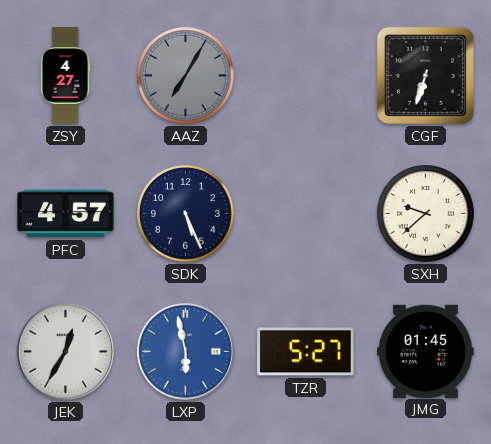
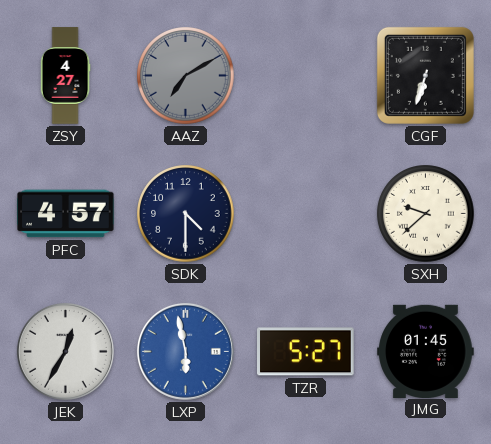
AAZ: 7:05 -> 7:10 (186, 76)
SDK: 5:26 -> 4:30 (186, 214)
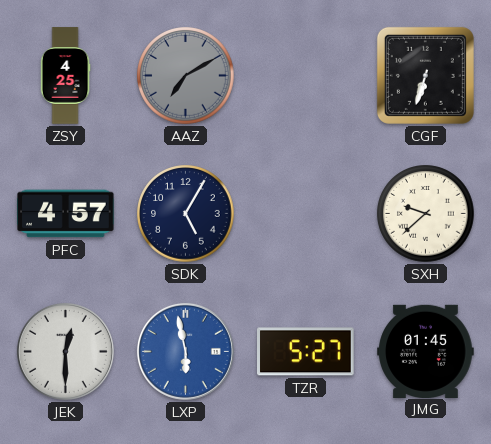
ZSY: 4:27 -> 4:25 (65, 76)
SDK: 4:30 -> 5:05 (186, 214)
JEK: 12:35 -> 12:30 (65, 351)
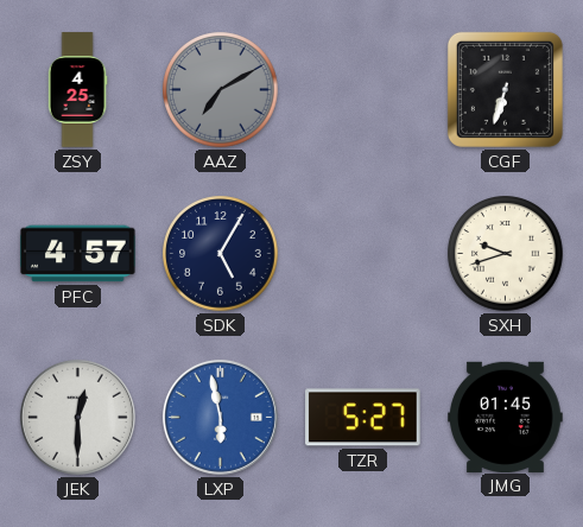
SXH: 9:38 -> 9:42 (506, 254)
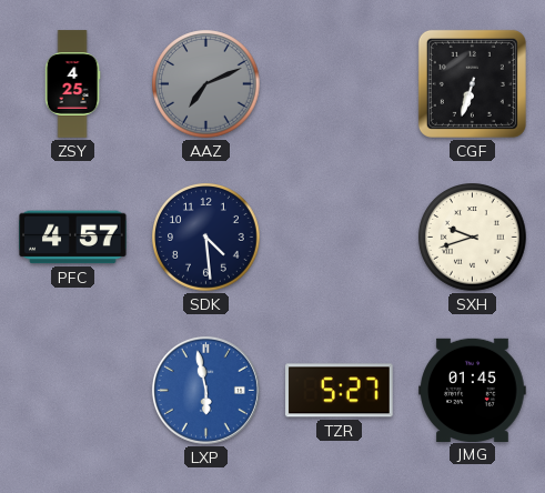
AAZ: 7:10 -> 7:11 (206, 84)
SDK: 5:05 -> 4:29 (206, 238)
JEK: 12:30 -> none (77, 417)
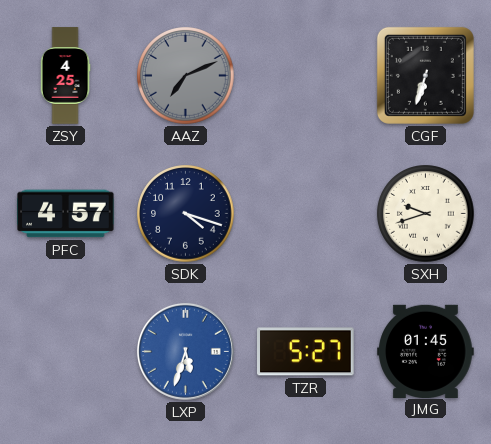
SDK: 4:29 -> 4:18 (186, 214)
LXP: 5:58 -> 5:33 (185, 351)
